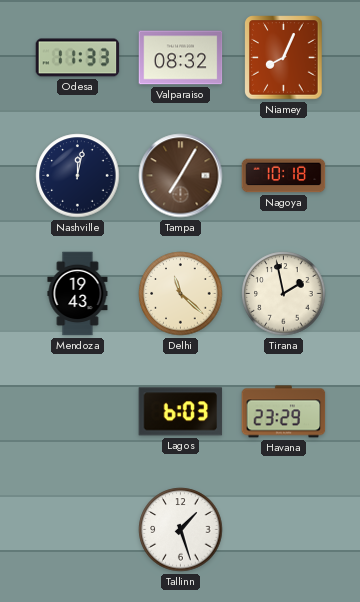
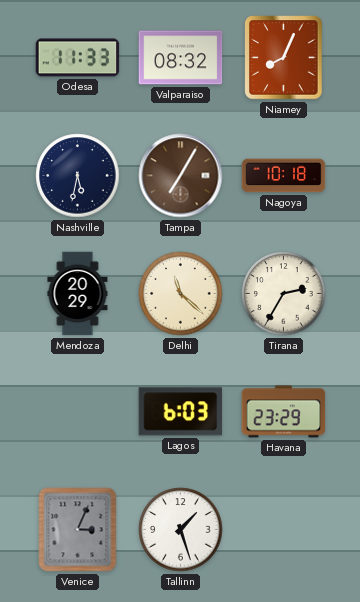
Nashville: 12:02 -> 5:32 (78, 176)
Mendoza: 19:43 -> 20:29 (78, 294)
Tirana: 1:58 -> 2:35 (284, 294)
Venice: none -> 3:04 (78, 530)
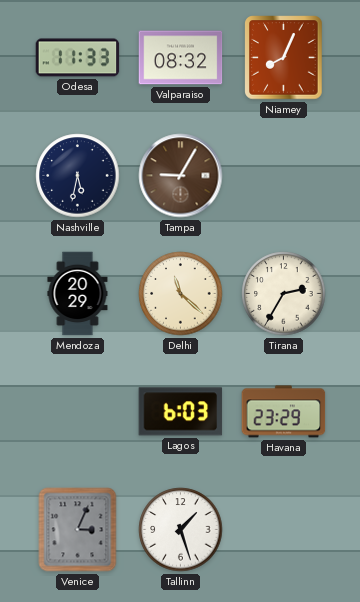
Tampa: 7:05 -> 9:05 (181, 176)
Nagoya: 10:18 -> none (284, 176)
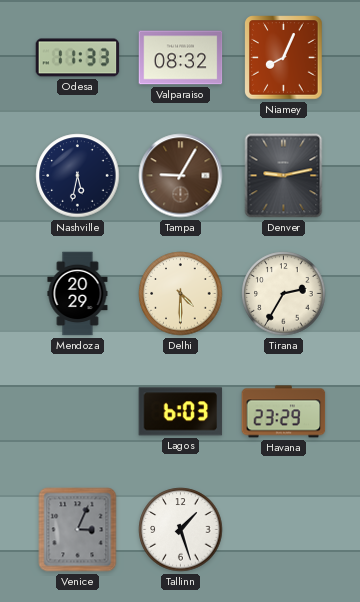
Denver: none -> 9:13 (284, 176)
Delhi: 11:22 -> 4:30 (181, 294)
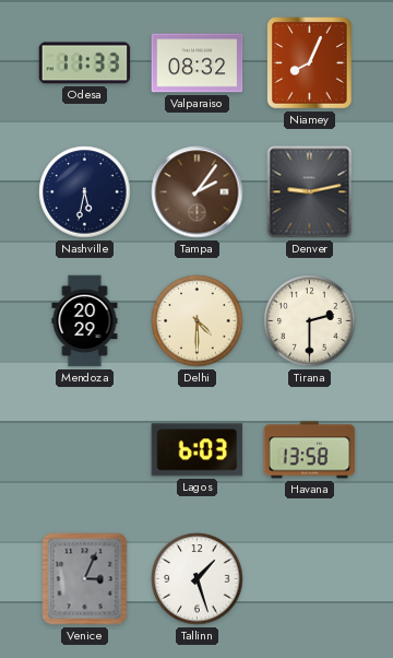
Tampa: 9:05 -> 2:06 (198, 192)
Tirana: 2:35 -> 2:30 (310, 321)
Havana: 23:29 -> 13:58 (310, 450)
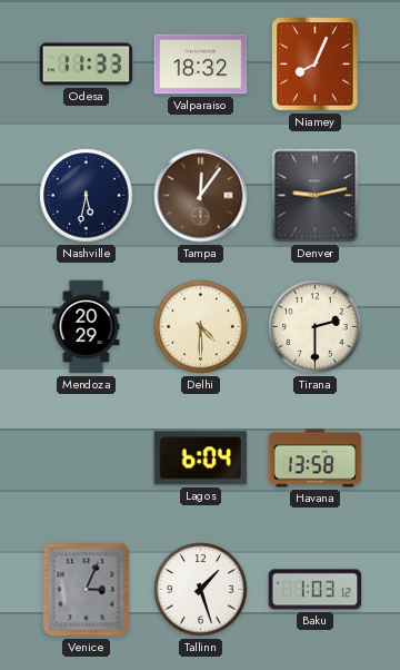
Valparaiso: 08:32 -> 18:32 (201, 65)
Tampa: 2:06 -> 12:06 (201, 196)
Lagos: 6:03 -> 6:04 (201, 459)
Baku: none -> 1:03 (316, 590)
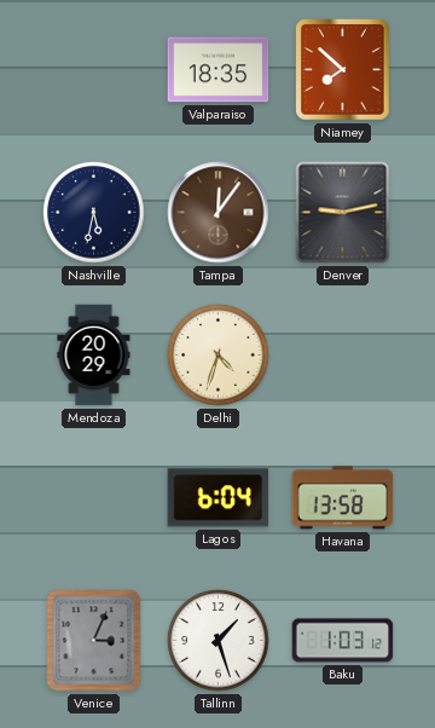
Odesa: 11:33 -> none (87, 65)
Valparaiso: 18:32 -> 18:35 (219, 70)
Niamey: 8:04 -> 7:52 (343, 70)
Delhi: 4:30 -> 4:33 (219, 356)
Tirana: 2:30 -> none (316, 327)
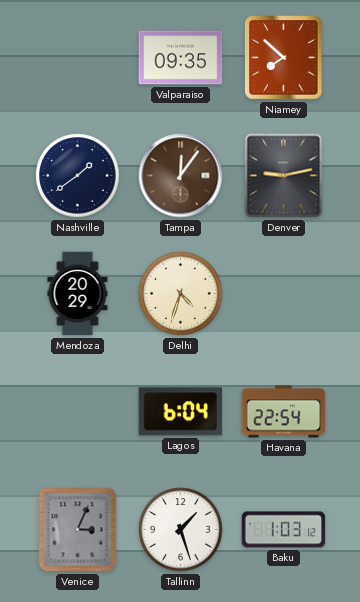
Valparaiso: 18:35 -> 09:35 (181, 58)
Nashville: 5:32 -> 1:39 (78, 176)
Havana: 13:58 -> 22:54 (284, 412)
